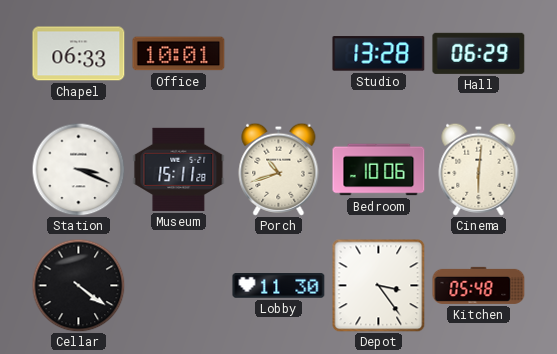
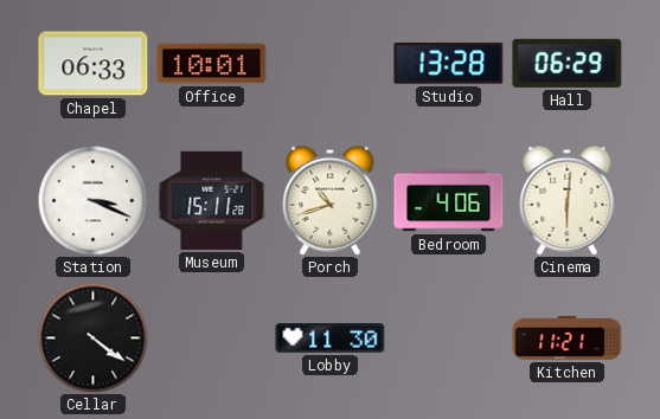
Bedroom: 10:06 -> 4:06 (449, 201)
Depot: 3:24 -> none (378, 285)
Kitchen: 05:48 -> 11:21 (568, 337)
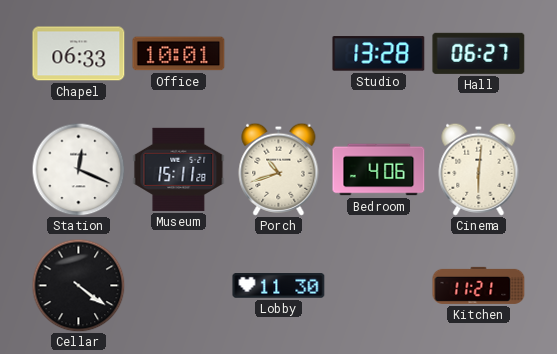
Hall: 06:29 -> 06:27 (479, 53)
Station: 3:19 -> 12:19 (78, 169)
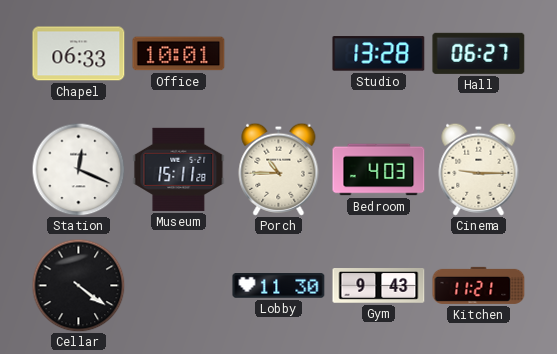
Porch: 10:42 -> 10:45 (279, 169)
Bedroom: 4:06 -> 4:03 (379, 170)
Cinema: 6:01 -> 9:15 (479, 169)
Gym: none -> 9:43 (379, 286)
